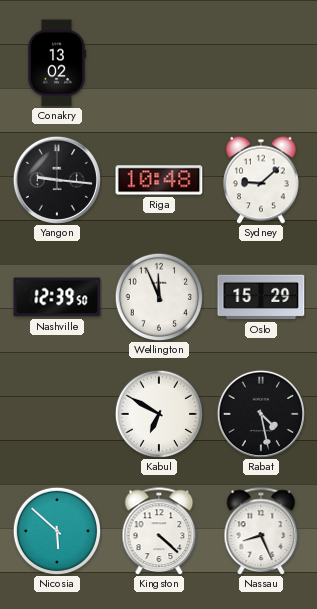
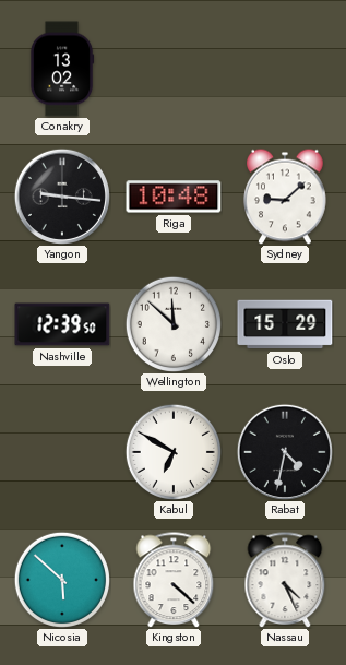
Wellington: 11:56 -> 11:52 (172, 323)
Rabat: 4:28 -> 4:32 (285, 452)
Nassau: 8:26 -> 4:26 (285, 580)
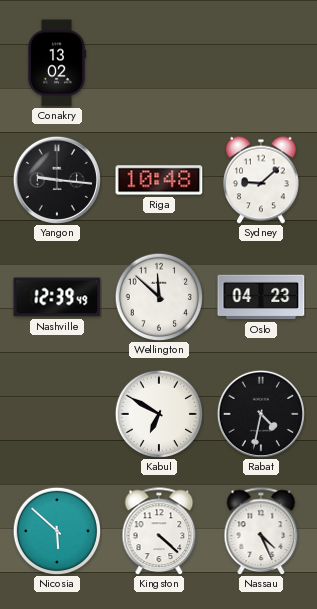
Nashville: 12:39:50 -> 12:39:49 (57, 297)
Oslo: 15:29 -> 04:23 (261, 297)
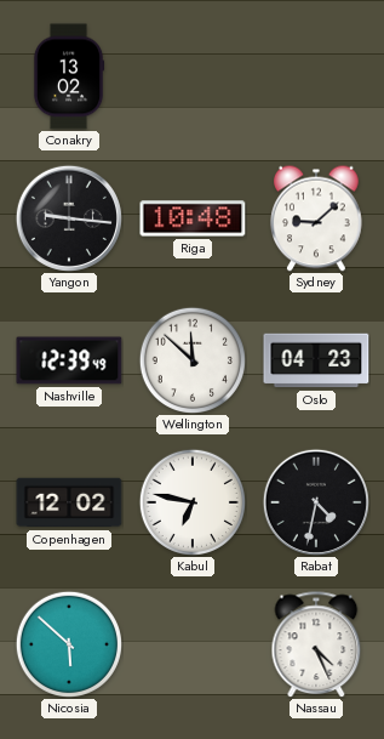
Copenhagen: none -> 12:02 (69, 502)
Kabul: 6:50 -> 6:47 (191, 501)
Kingston: 4:22 -> none (159, 531)
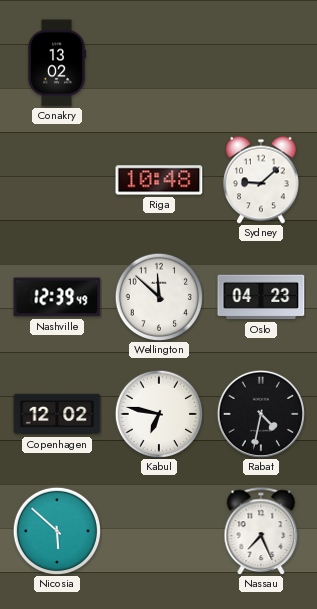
Yangon: 9:16 -> none (69, 218)
Nassau: 4:26 -> 7:26 (261, 531)
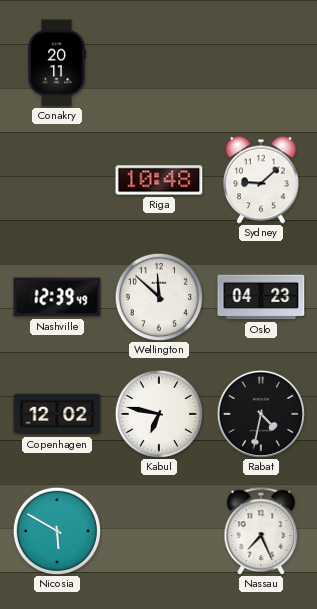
Conakry: 13:02 -> 20:11 (57, 63)
Nicosia: 5:52 -> 5:50 (56, 530)
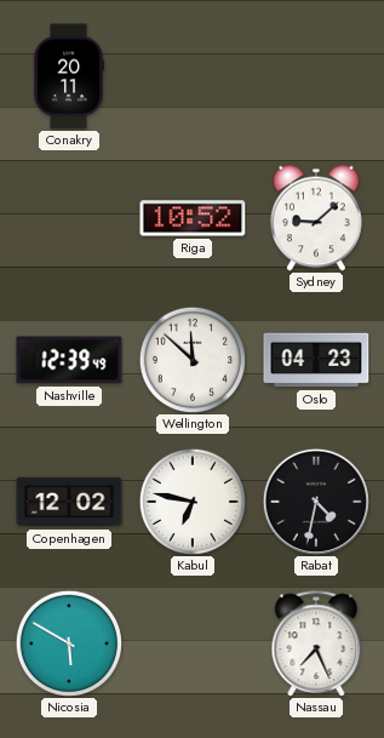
Riga: 10:48 -> 10:52 (193, 218)
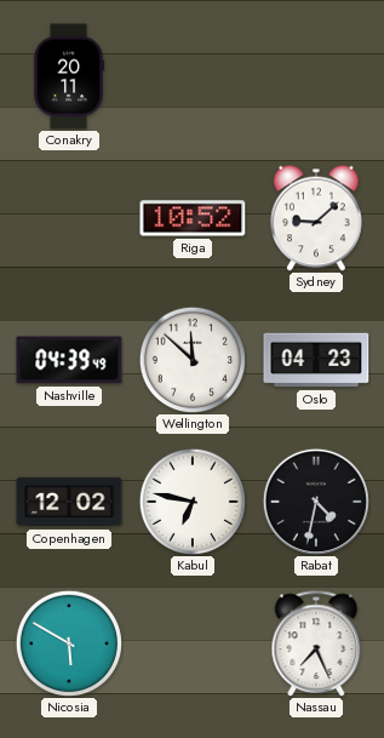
Nashville: 12:39 -> 04:39 (69, 360)
